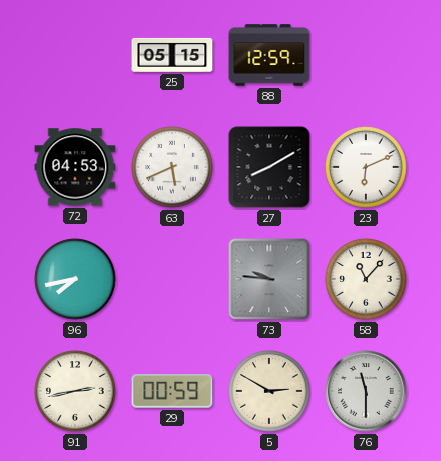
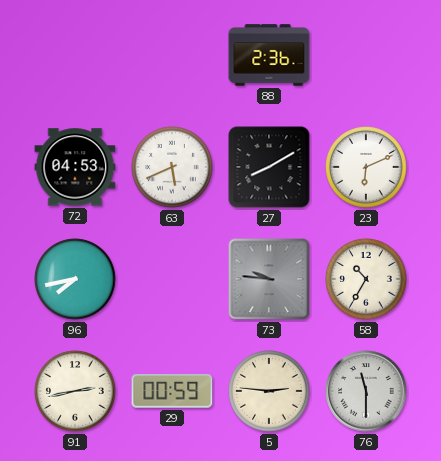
25: 05:15 -> none (172, 55)
88: 12:59 -> 2:36 (269, 55)
58: 11:07 -> 10:35 (366, 279)
5: 2:50 -> 2:46 (269, 391)
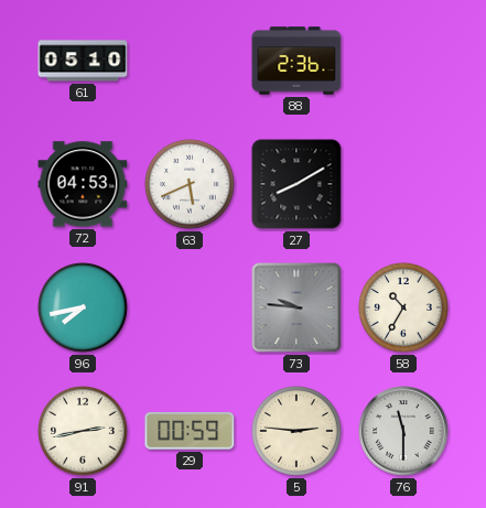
61: none -> 05:10 (83, 61)
23: 6:11 -> none (366, 167)
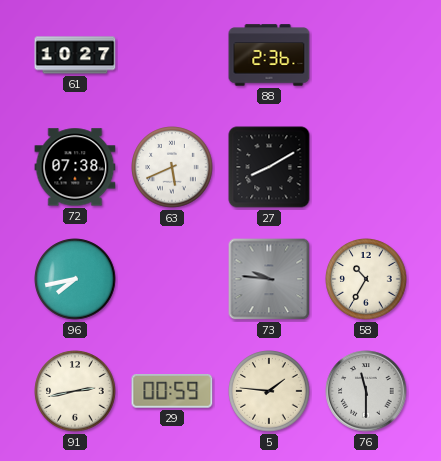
61: 05:10 -> 10:27 (75, 55)
72: 04:53 -> 07:38 (75, 167)
5: 2:46 -> 1:46 (269, 391)
